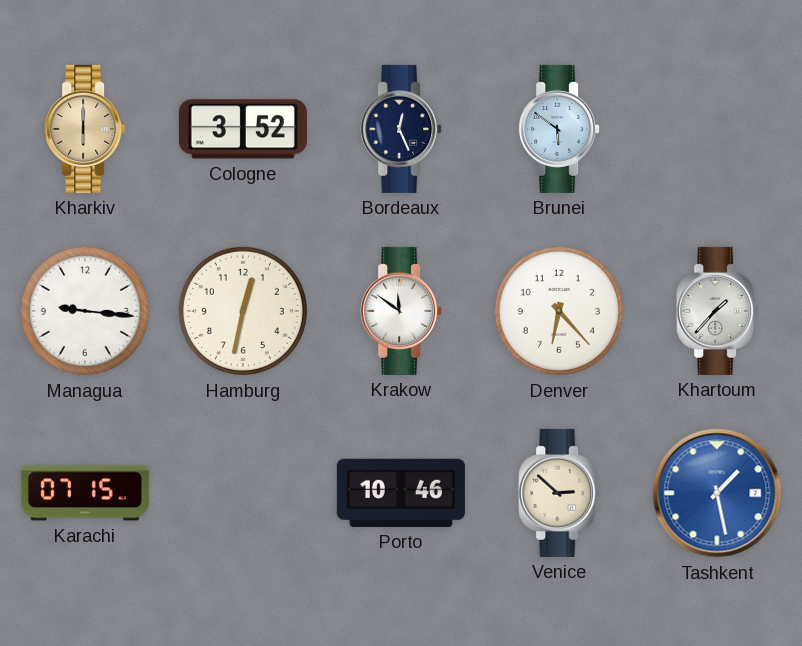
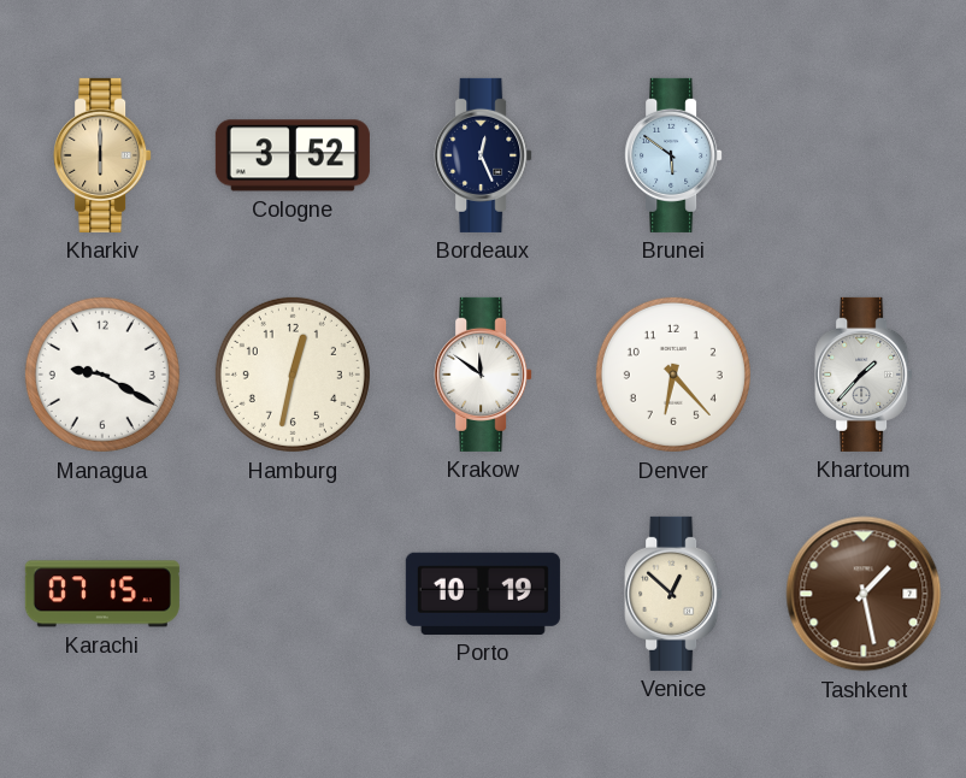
Managua: 9:16 -> 9:20 (102, 375)
Porto: 10:46 -> 10:19 (483, 594)
Venice: 2:52 -> 12:52 (673, 594)
Tashkent dial: blue -> brown (864, 594)
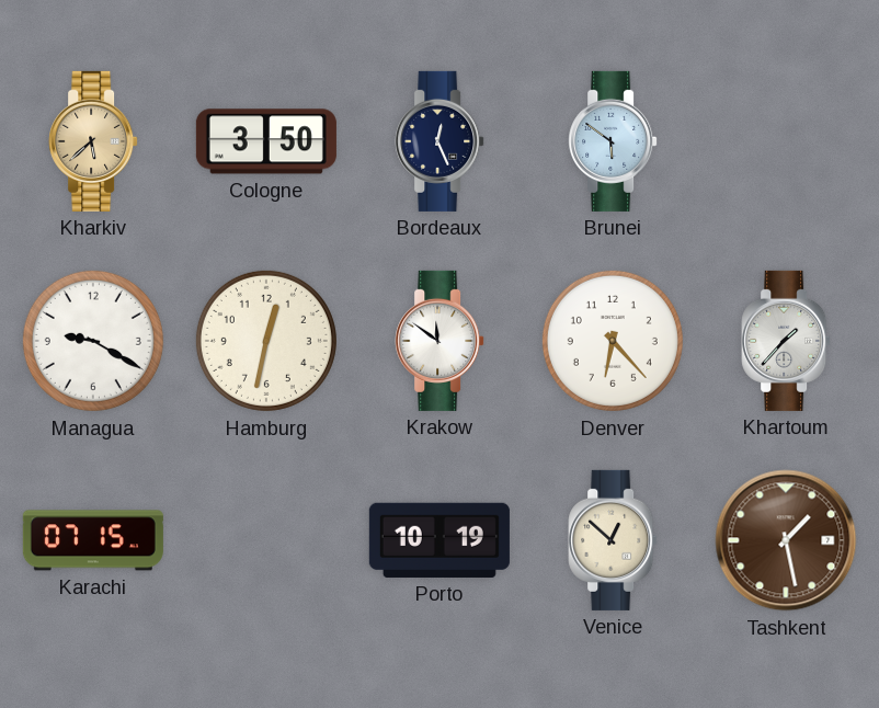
Kharkiv: 6:00 -> 5:38 (93, 141)
Cologne: 3:52 -> 3:50 (266, 141)
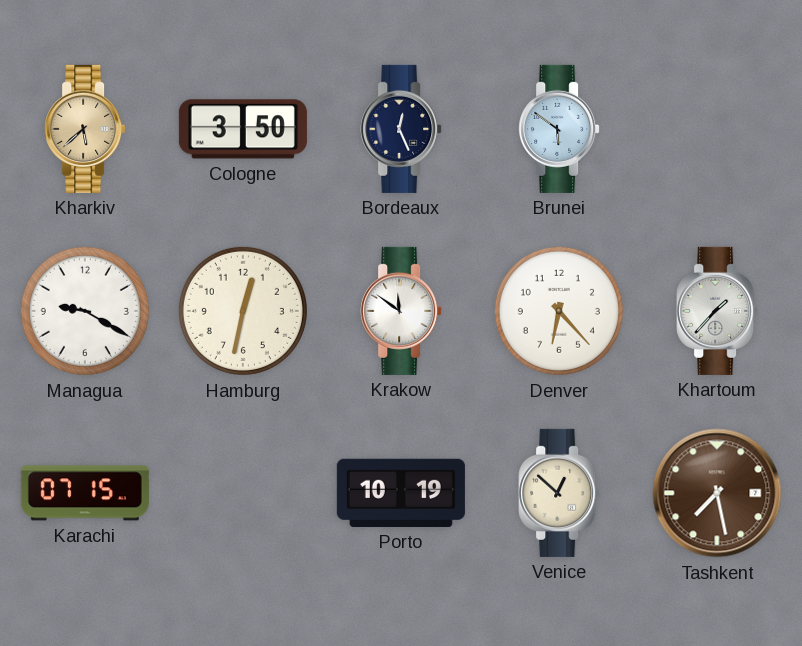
Tashkent: 1:28 -> 7:28 (717, 493)
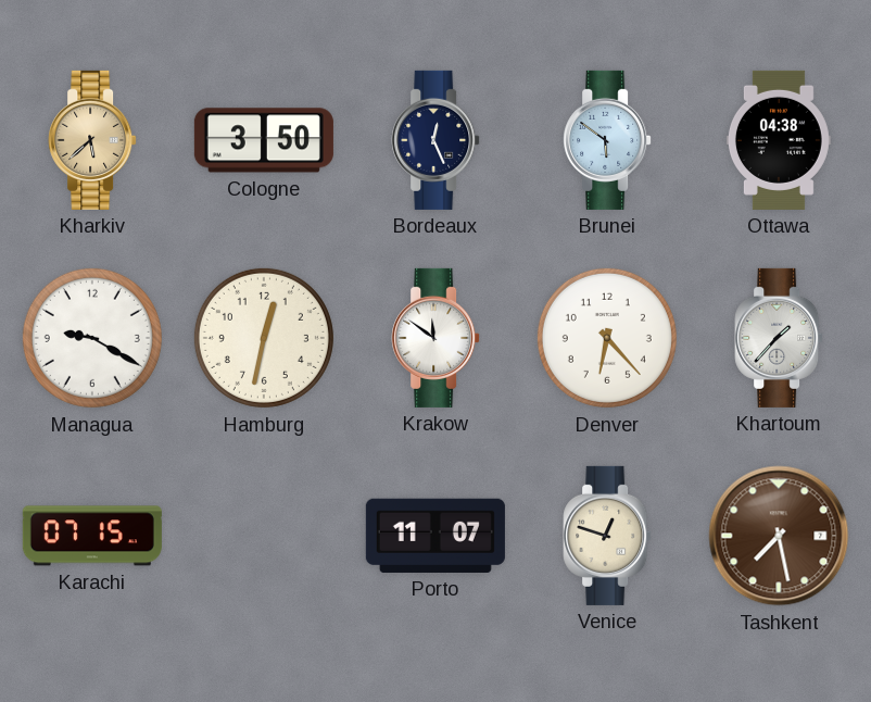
Ottawa: none -> 04:38 (779, 140)
Porto: 10:19 -> 11:07 (435, 536)
Venice: 12:52 -> 12:48 (607, 536)
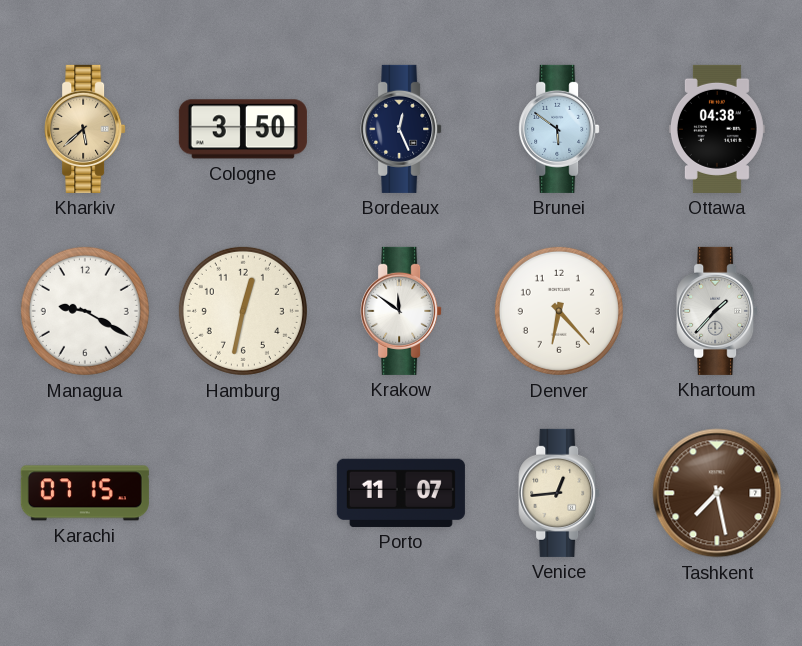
Venice: 12:48 -> 12:44 (559, 493)
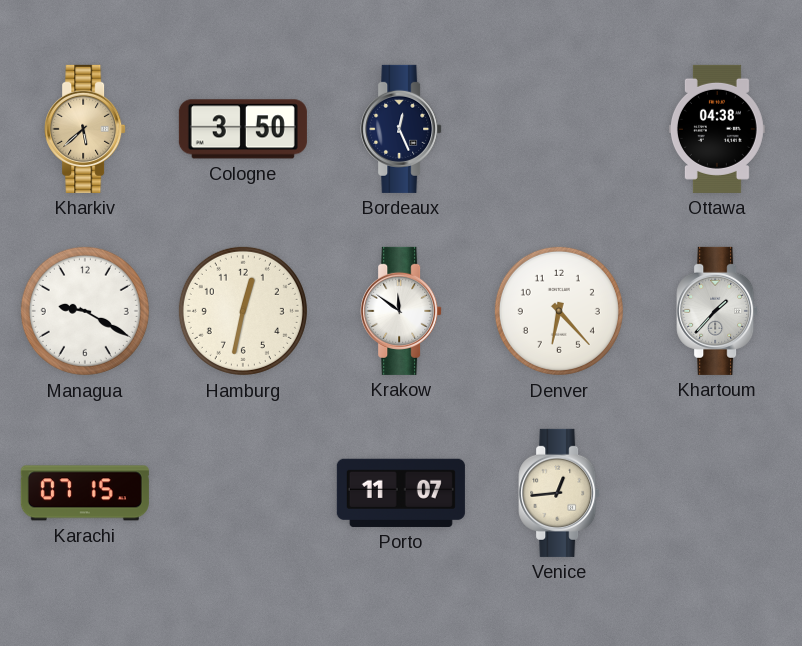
Brunei: 5:51 -> none (559, 129)
Tashkent: 7:28 -> none (717, 493)
